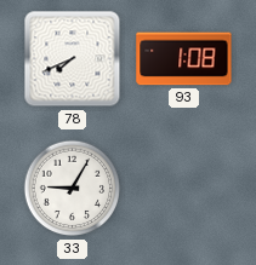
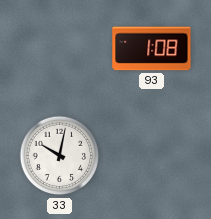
78: 7:41 -> none (73, 59)
33: 9:05 -> 10:02 (60, 156)
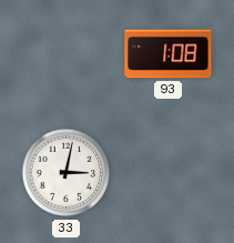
33: 10:02 -> 3:02 (67, 173)
